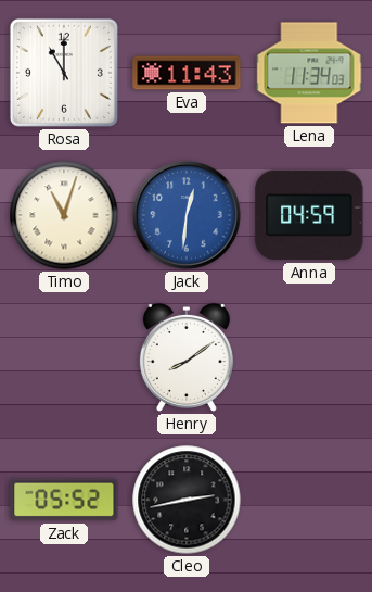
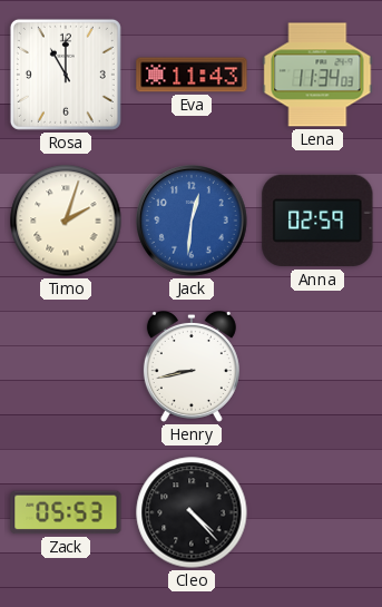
Timo: 11:03 -> 2:03 (66, 221)
Anna: 04:59 -> 02:59 (317, 221)
Henry: 8:09 -> 8:43 (192, 366)
Zack: 05:52 -> 05:53 (66, 512)
Cleo: 2:43 -> 4:23 (192, 512)
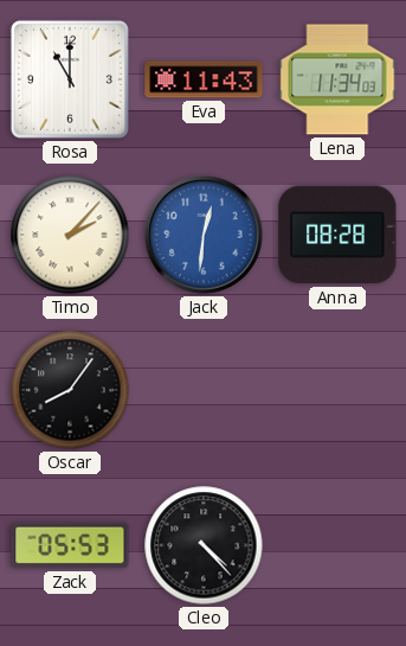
Timo: 2:03 -> 2:07 (70, 235)
Anna: 02:59 -> 08:28 (337, 235)
Oscar: none -> 8:06 (70, 390)
Henry: 8:43 -> none (192, 366)
